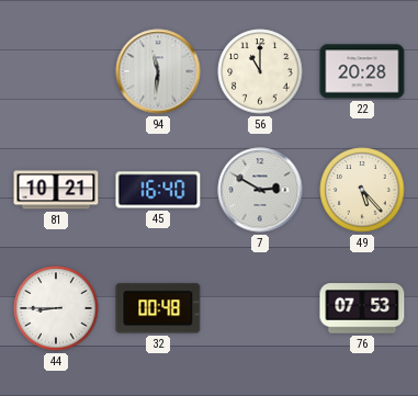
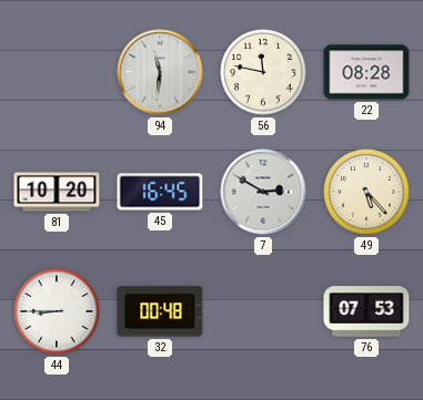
56: 11:00 -> 11:47 (263, 72)
22: 20:28 -> 08:28 (366, 72)
81: 10:21 -> 10:20 (57, 192)
45: 16:40 -> 16:45 (160, 192)
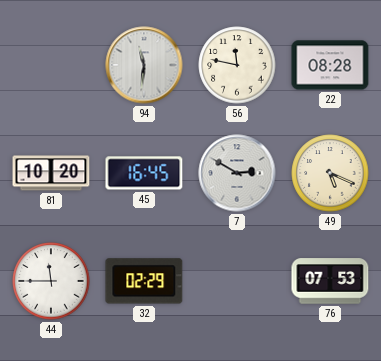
49: 5:23 -> 5:19 (330, 173)
44: 8:45 -> 11:45 (51, 281)
32: 00:48 -> 02:29 (144, 281)
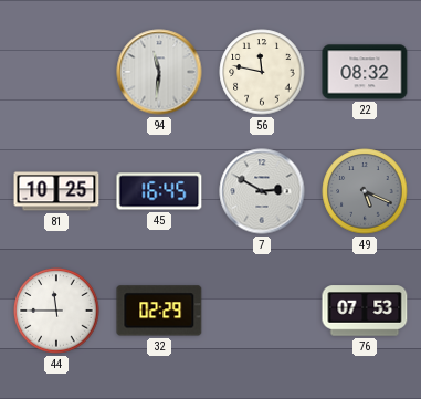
22: 08:28 -> 08:32 (365, 72)
81: 10:20 -> 10:25 (56, 191)
49 dial: cream -> grey (365, 191)
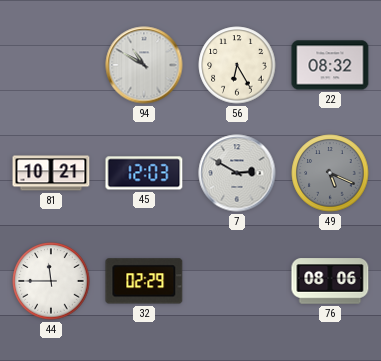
94: 11:31 -> 10:50 (144, 65)
56: 11:47 -> 6:25 (237, 65)
81: 10:25 -> 10:21 (51, 173)
45: 16:45 -> 12:03 (144, 173)
76: 07:53 -> 08:06 (330, 281)
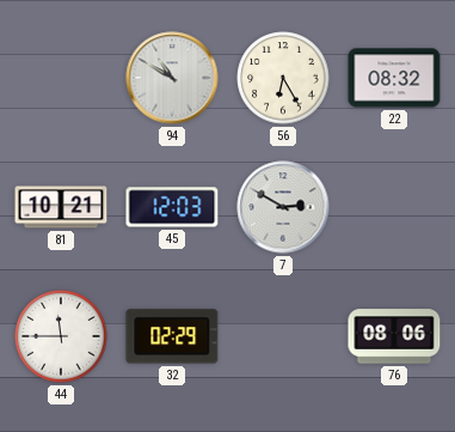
49: 5:19 -> none (330, 173)
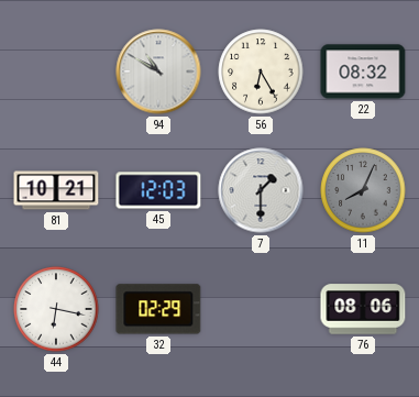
7: 2:50 -> 1:30 (261, 190)
11: none -> 8:04 (363, 190)
44: 11:45 -> 6:17 (56, 309)
